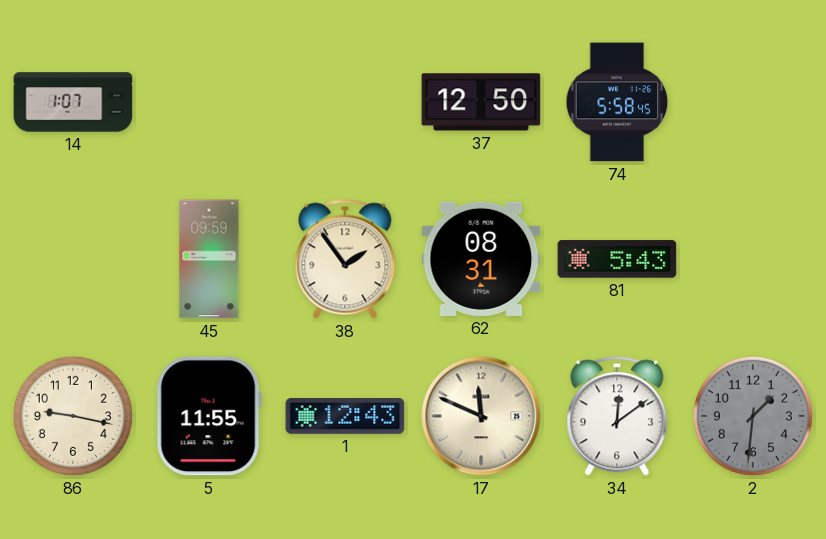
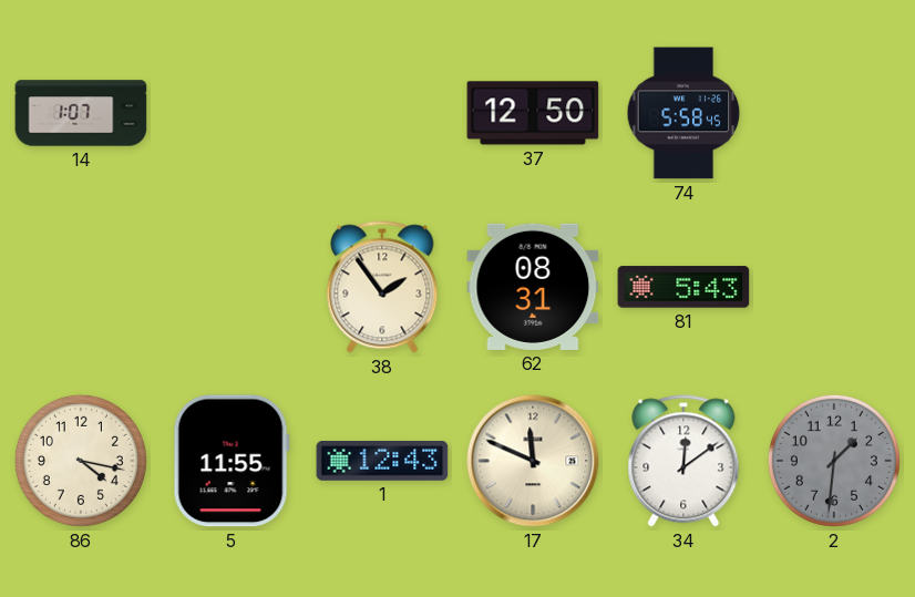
45: 09:59 -> none (209, 259)
86: 9:17 -> 4:17 (81, 461)
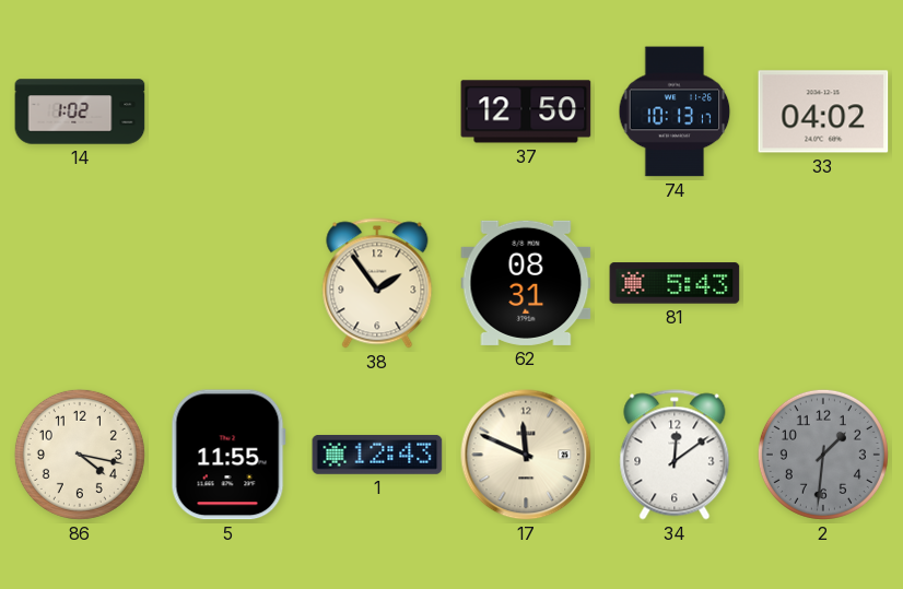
14: 1:07 -> 1:02 (80, 111)
74: 5:58 -> 10:13 (675, 111)
33: none -> 04:02 (823, 111)
